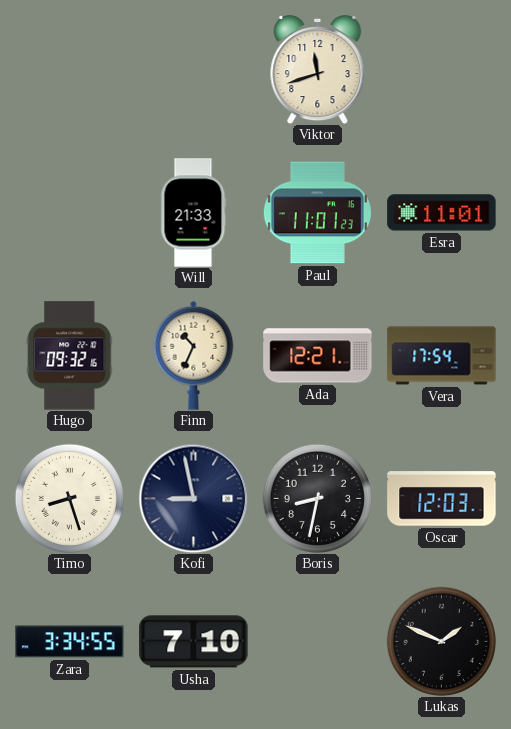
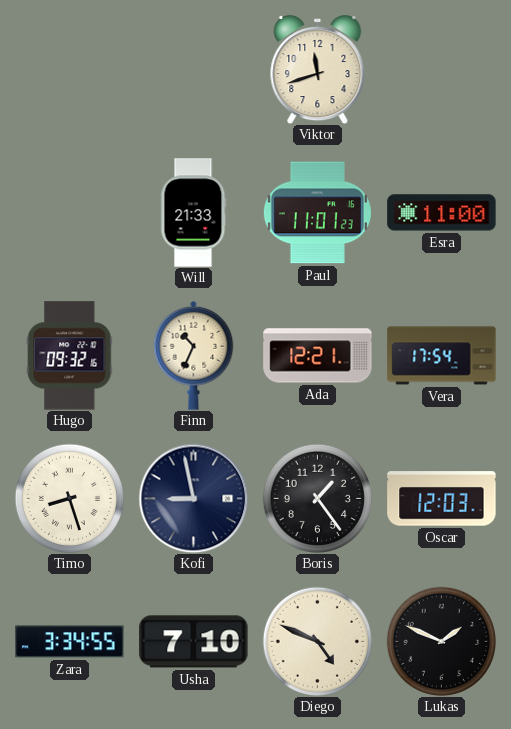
Esra: 11:01 -> 11:00 (442, 213)
Boris: 8:32 -> 1:24 (317, 498)
Diego: none -> 4:49 (317, 641)
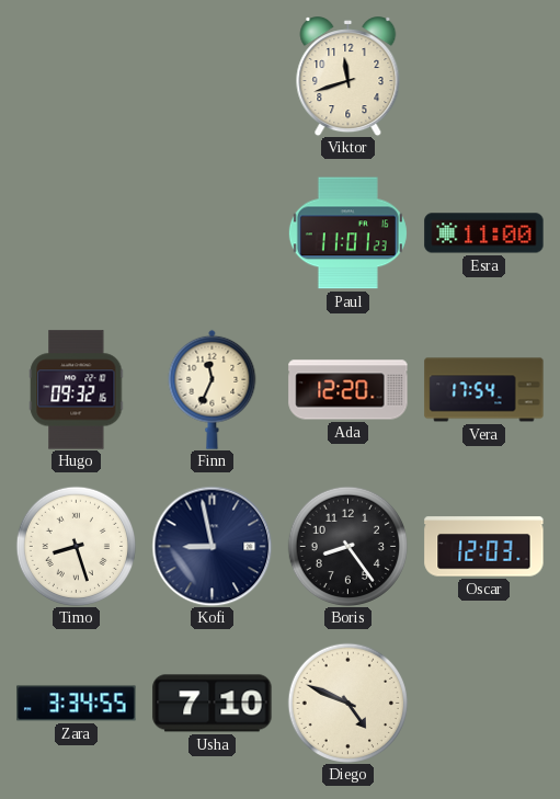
Will: 21:33 -> none (194, 213)
Finn: 10:34 -> 11:34 (213, 389)
Ada: 12:21 -> 12:20 (348, 390)
Boris: 1:24 -> 8:24 (347, 546)
Lukas: 1:49 -> none (441, 641)
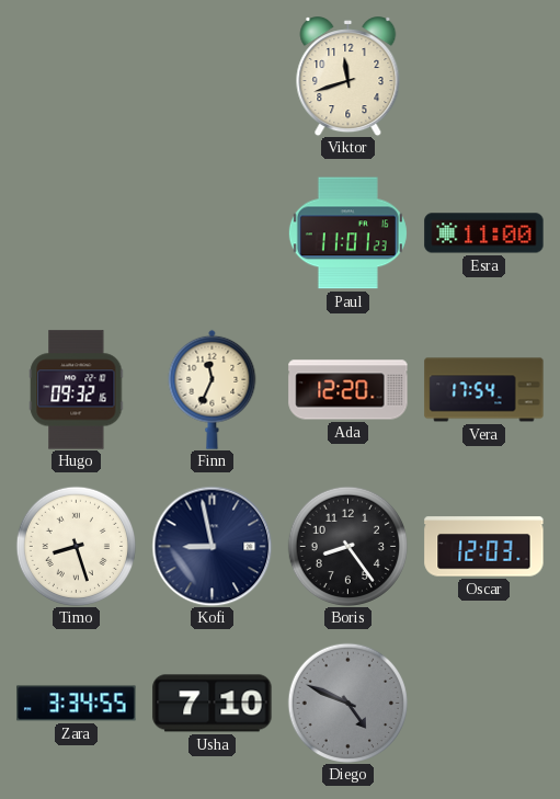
Diego dial: cream -> grey (347, 703)
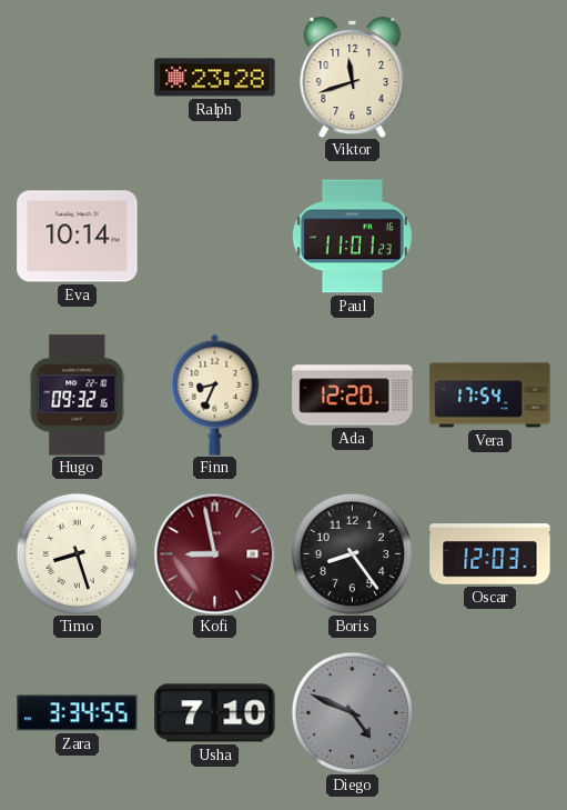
Ralph: none -> 23:28 (215, 78)
Eva: none -> 10:14 (78, 237)
Esra: 11:00 -> none (484, 233)
Finn: 11:34 -> 8:34 (215, 394)
Kofi dial: navy -> burgundy (214, 553)
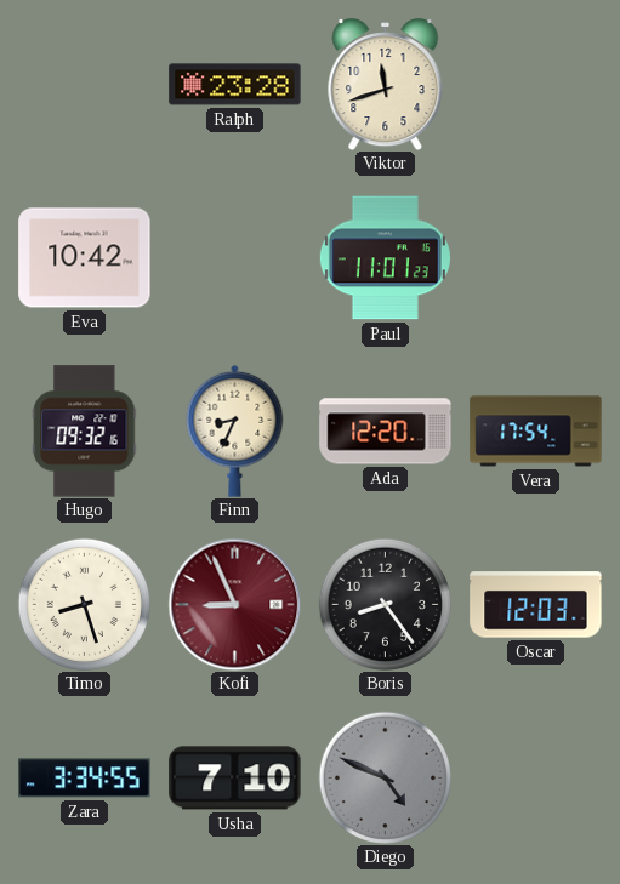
Eva: 10:14 -> 10:42 (85, 258)
Kofi: 8:58 -> 8:56 (234, 604)
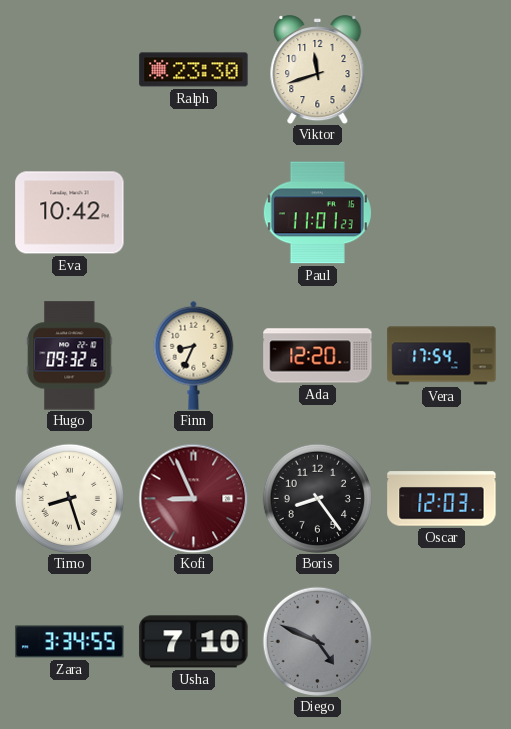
Ralph: 23:28 -> 23:30 (194, 70)
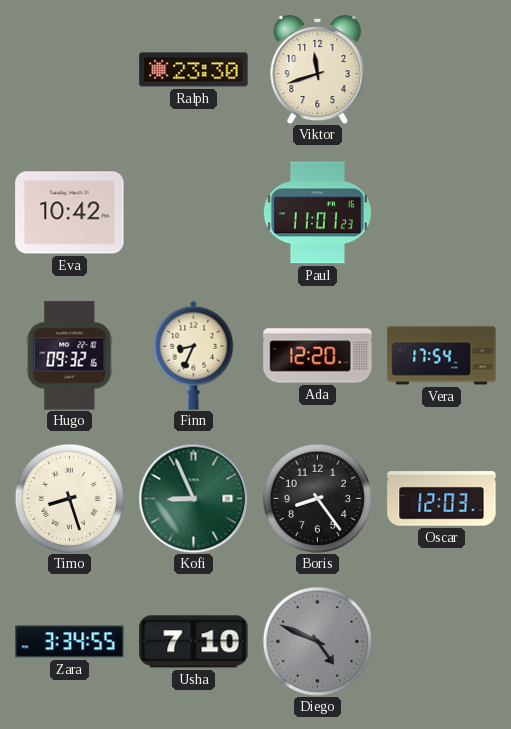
Kofi dial: burgundy -> green (193, 498)
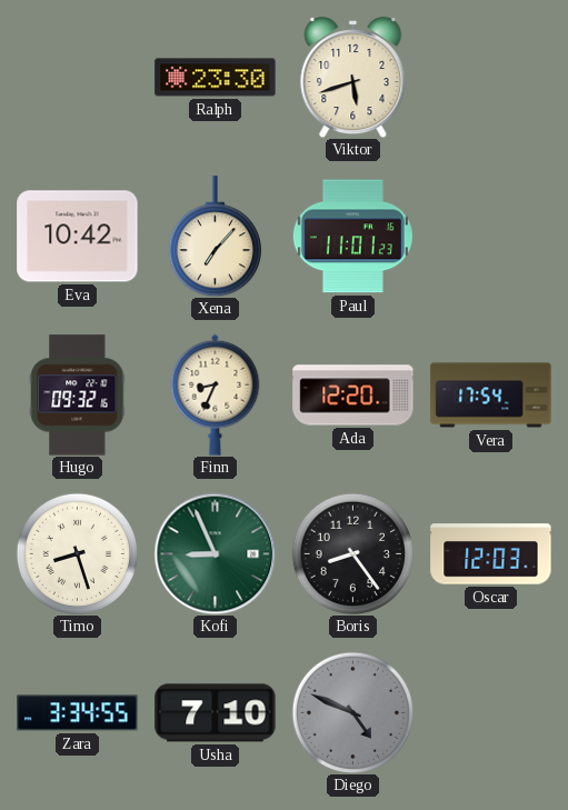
Viktor: 11:42 -> 5:42 (353, 78)
Xena: none -> 7:07 (215, 237)
